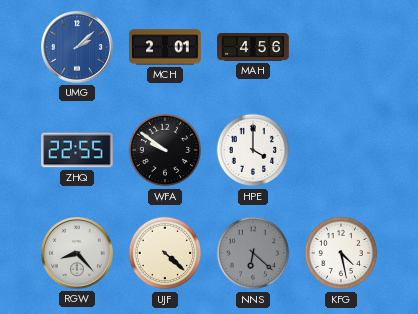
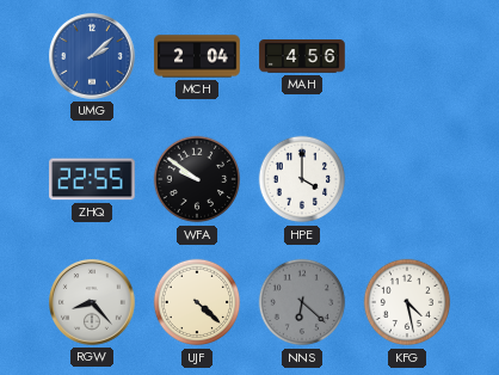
MCH: 2:01 -> 2:04 (197, 56)
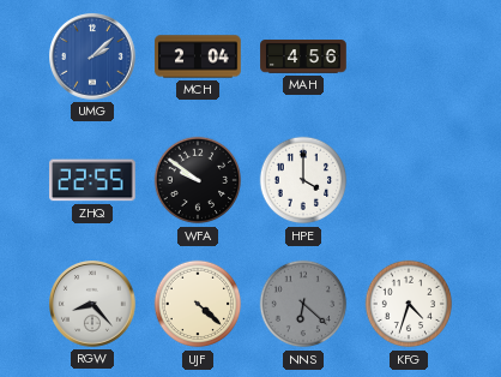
KFG: 4:28 -> 4:33 (409, 304)
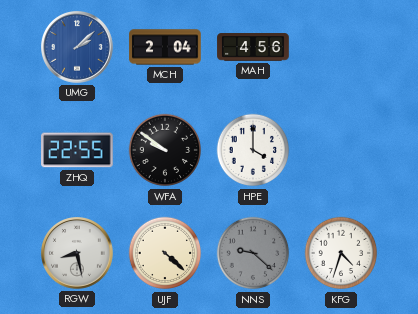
RGW: 8:23 -> 8:28 (78, 254)
NNS: 6:22 -> 9:22 (253, 253)
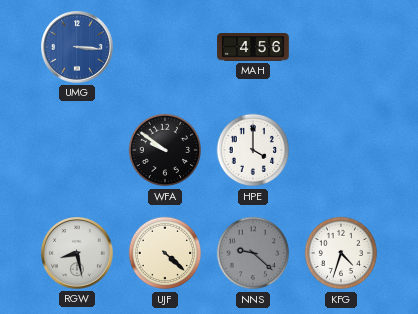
UMG: 2:08 -> 3:16 (78, 48)
MCH: 2:04 -> none (165, 47)
ZHQ: 22:55 -> none (77, 150)
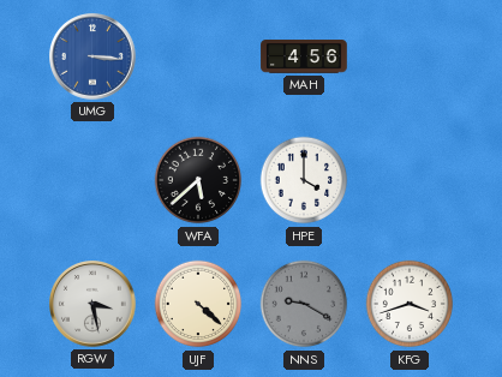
WFA: 9:51 -> 5:38 (198, 180)
RGW: 8:28 -> 3:28 (94, 305)
NNS: 9:22 -> 9:20 (304, 304)
KFG: 4:33 -> 3:42 (410, 304)
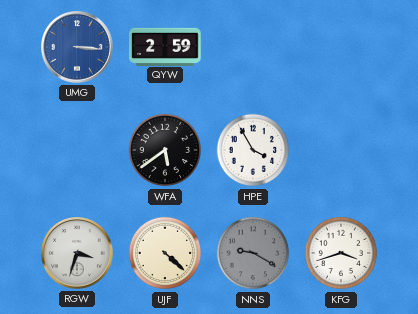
QYW: none -> 2:59 (165, 46)
MAH: 4:56 -> none (304, 56)
WFA: 5:38 -> 5:39 (165, 150)
HPE: 4:00 -> 3:55 (253, 150)
RGW: 3:28 -> 3:33 (78, 254)
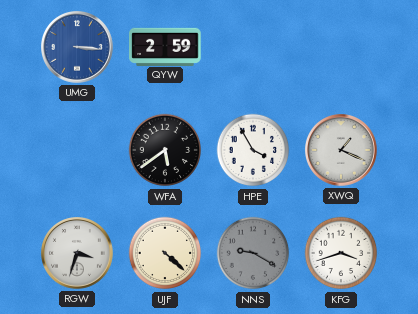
XWQ: none -> 1:19 (342, 151)
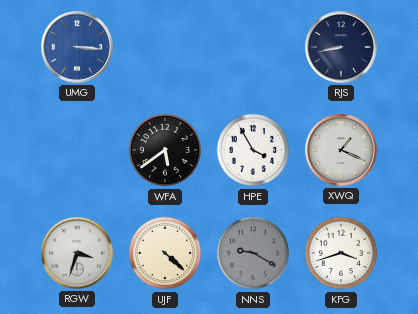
QYW: 2:59 -> none (165, 46)
RJS: none -> 8:43 (342, 48)
